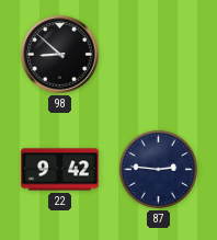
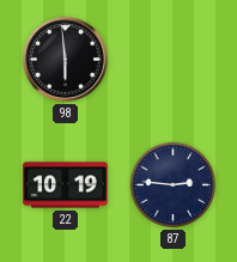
98: 8:52 -> 5:59 (66, 60)
22: 9:42 -> 10:19 (66, 185)
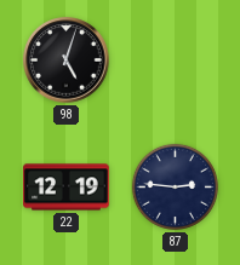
98: 5:59 -> 5:03 (67, 61)
22: 10:19 -> 12:19 (67, 188)
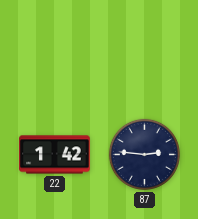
98: 5:03 -> none (67, 61)
22: 12:19 -> 1:42 (55, 155)
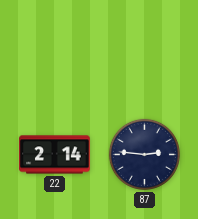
22: 1:42 -> 2:14 (55, 155)
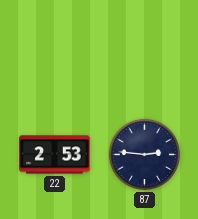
22: 2:14 -> 2:53 (55, 155)
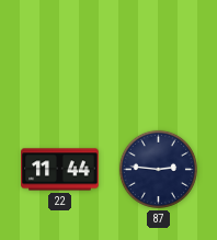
22: 2:53 -> 11:44 (60, 170)
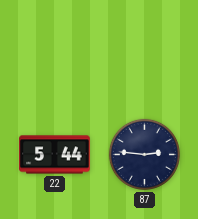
22: 11:44 -> 5:44 (55, 155)
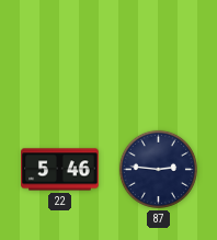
22: 5:44 -> 5:46 (60, 170)
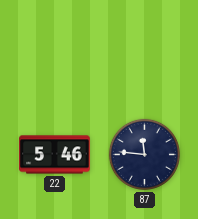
87: 2:46 -> 11:46 (144, 154)
